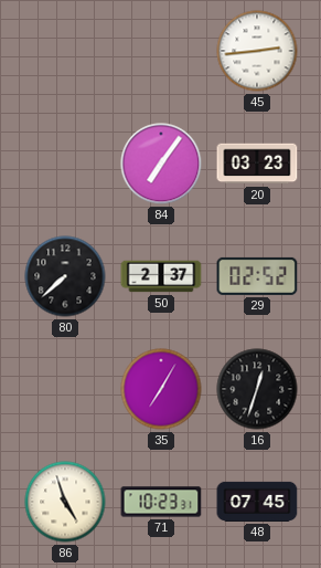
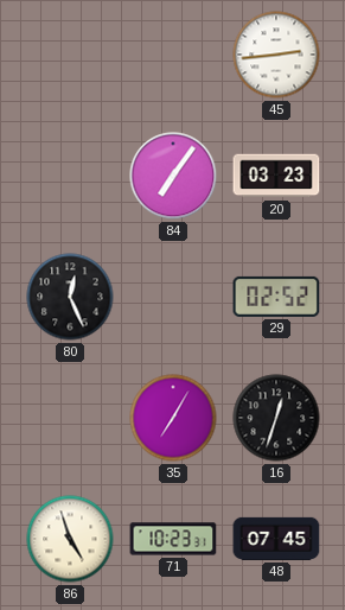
80: 7:38 -> 12:26 (70, 297)
50: 2:37 -> none (161, 276)
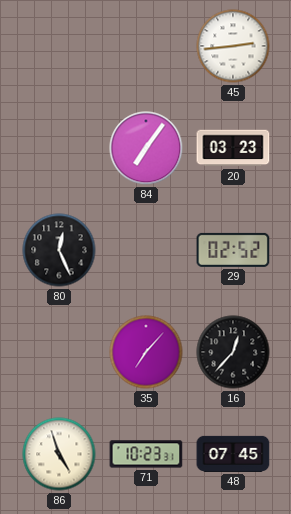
35: 7:05 -> 7:07 (146, 352)
16: 12:33 -> 12:37 (233, 352)
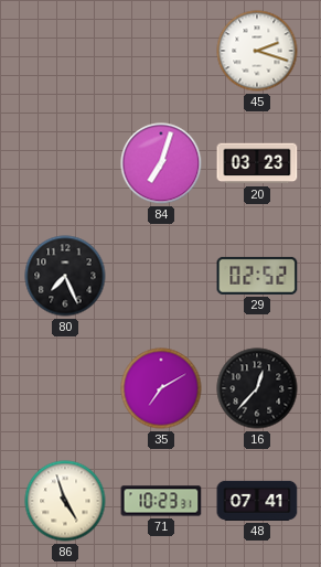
45: 2:44 -> 2:18 (257, 51)
84: 7:06 -> 7:03 (161, 163)
80: 12:26 -> 7:26 (65, 276)
35: 7:07 -> 7:10 (161, 388)
48: 07:45 -> 07:41 (257, 501)
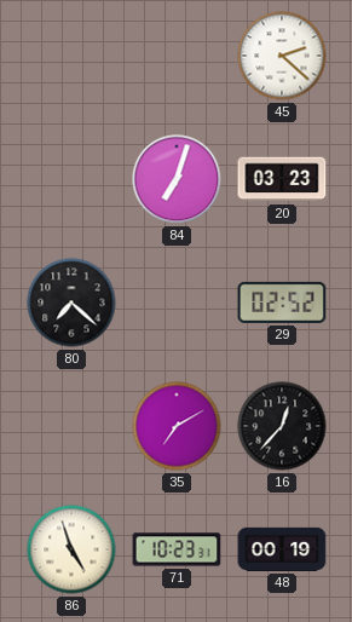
45: 2:18 -> 2:22 (282, 56)
80: 7:26 -> 7:22 (71, 303)
48: 07:41 -> 00:19 (282, 549)
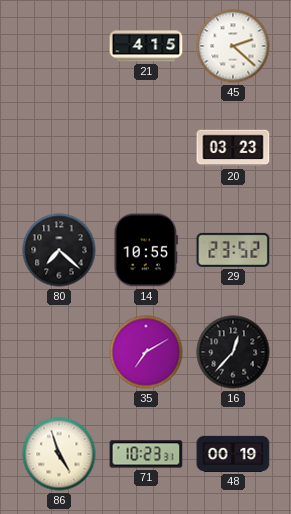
21: none -> 4:15 (146, 46)
84: 7:03 -> none (177, 179)
14: none -> 10:55 (146, 250)
29: 02:52 -> 23:52 (233, 250)
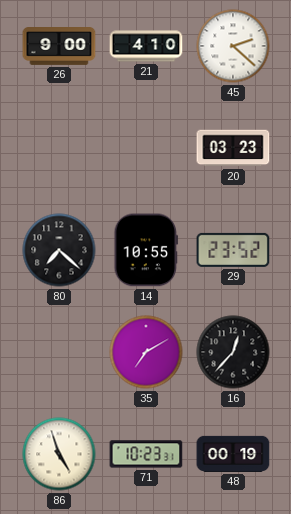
26: none -> 9:00 (59, 47)
21: 4:15 -> 4:10 (146, 46)
